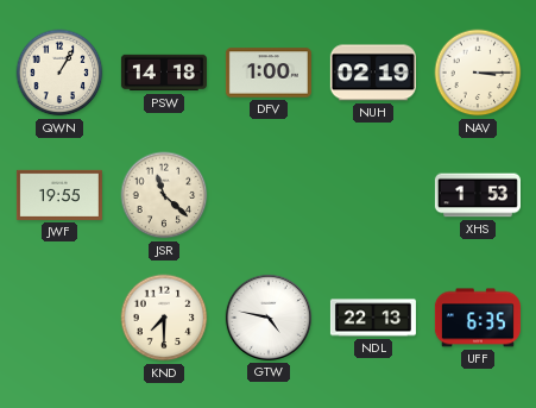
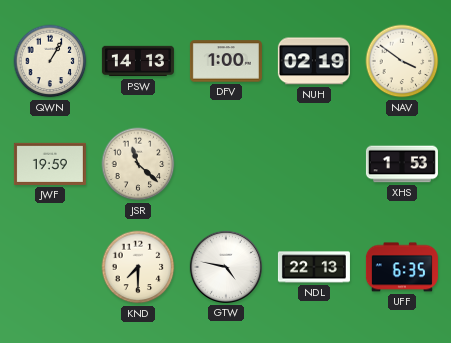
PSW: 14:18 -> 14:13 (138, 61)
NAV: 3:15 -> 3:51 (402, 61)
JWF: 19:55 -> 19:59 (50, 164)
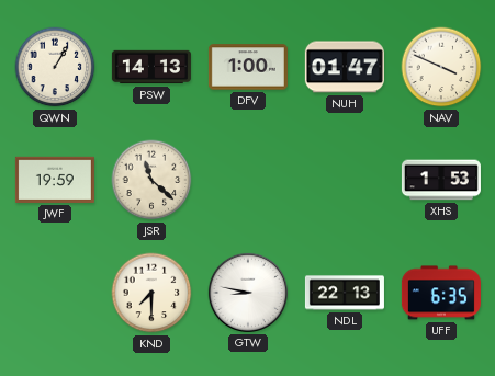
NUH: 02:19 -> 01:47 (345, 67)
NAV: 3:51 -> 3:49 (441, 67)
GTW: 4:47 -> 8:47 (248, 293)
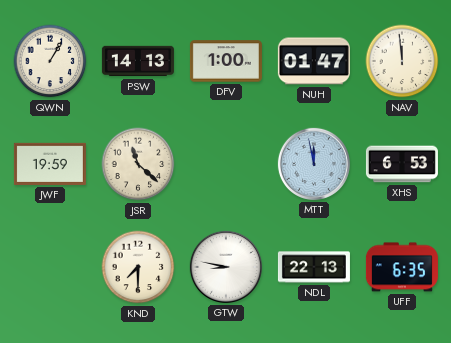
NAV: 3:49 -> 11:59 (402, 61)
MTT: none -> 11:58 (314, 164)
XHS: 1:53 -> 6:53 (402, 164)
